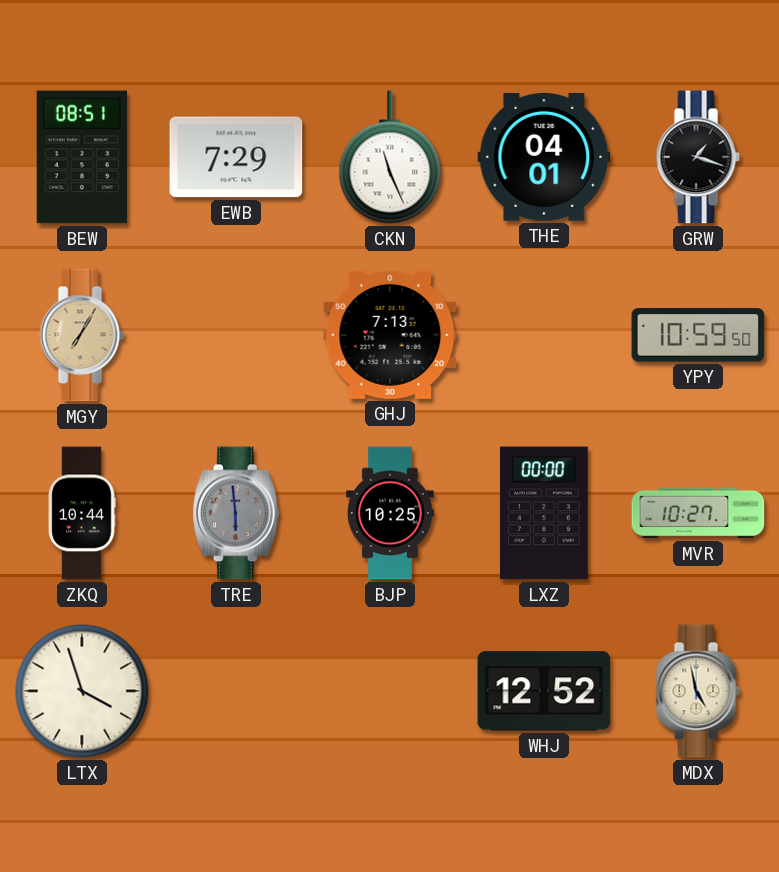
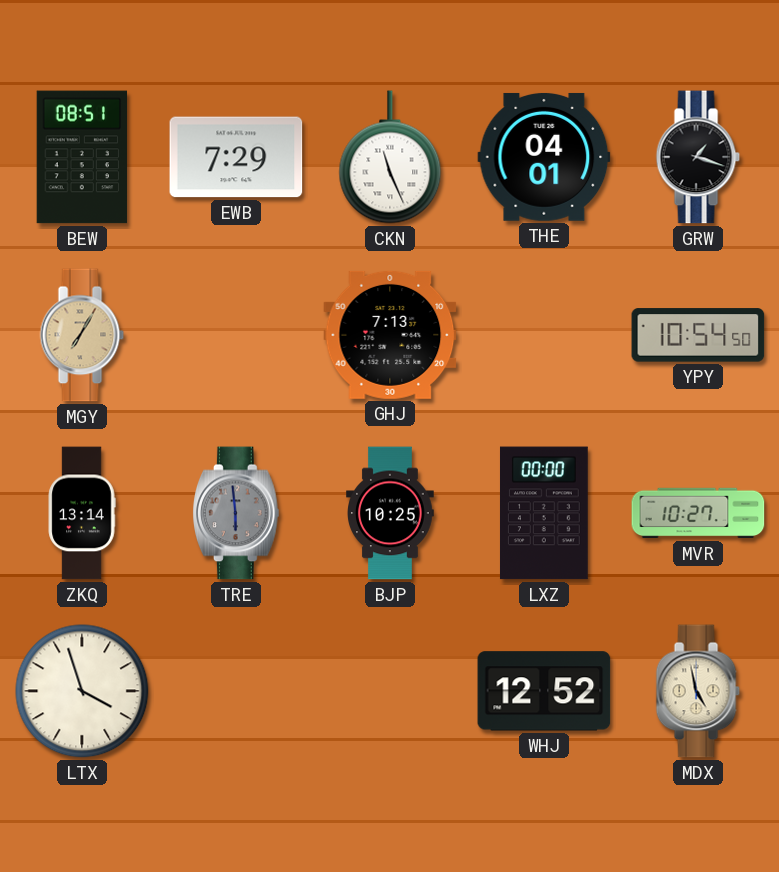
YPY: 10:59 -> 10:54 (698, 335)
ZKQ: 10:44 -> 13:14 (82, 513)
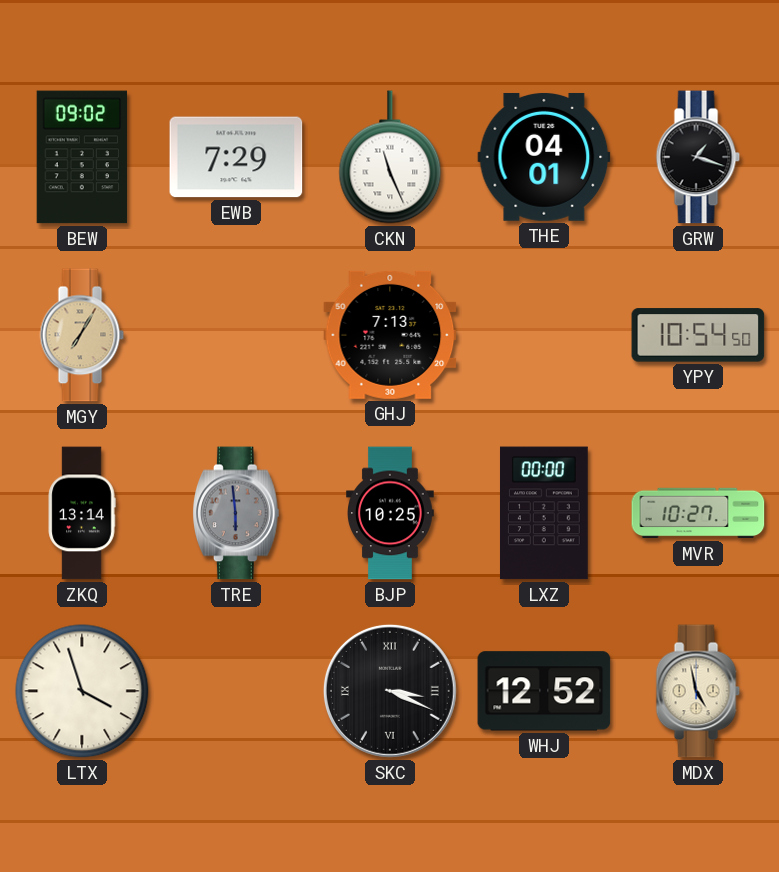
BEW: 08:51 -> 09:02 (82, 157)
SKC: none -> 3:19 (390, 691)
